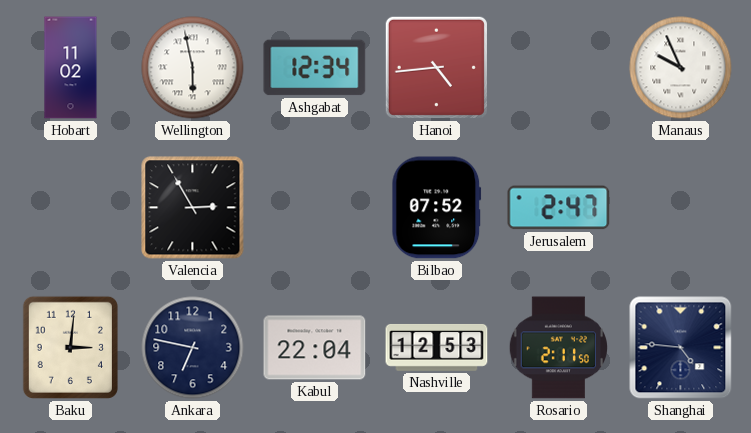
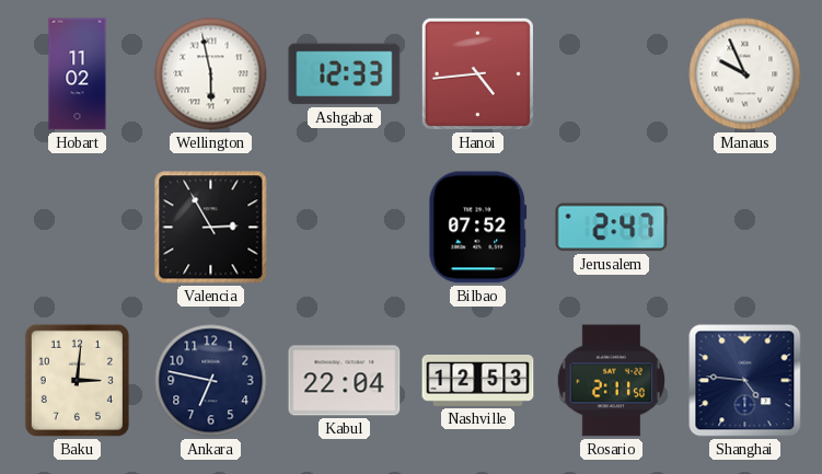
Ashgabat: 12:34 -> 12:33 (345, 74)
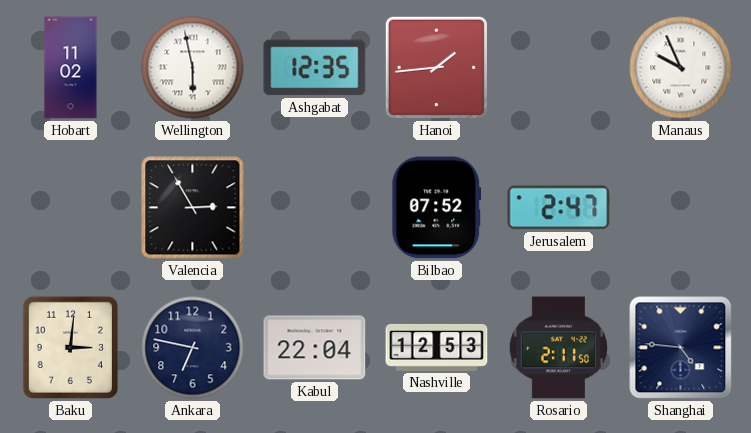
Ashgabat: 12:33 -> 12:35 (315, 68)
Hanoi: 4:44 -> 1:44 (436, 67)
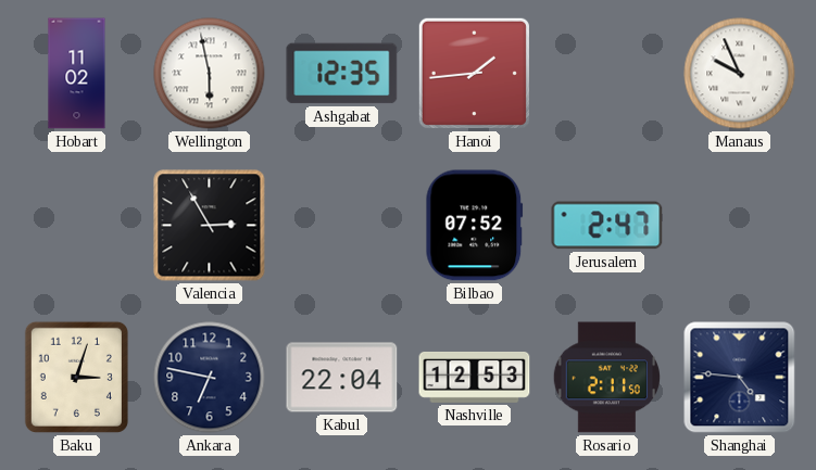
Baku: 3:01 -> 3:03 (76, 377)
